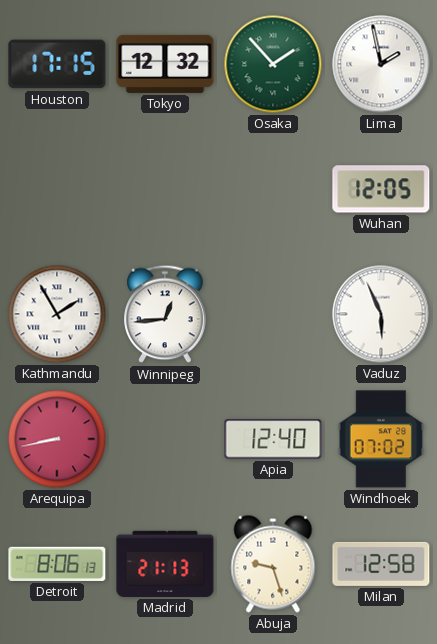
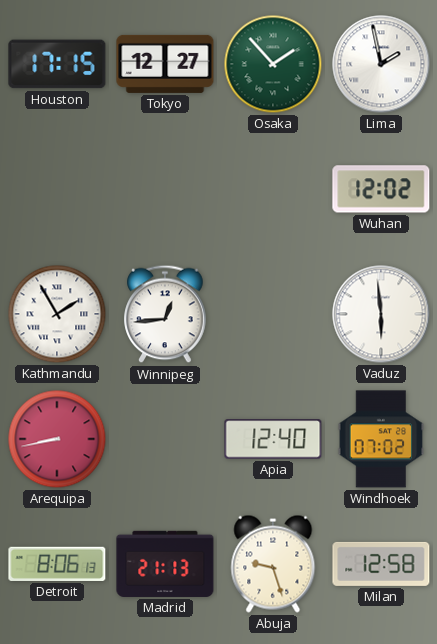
Tokyo: 12:32 -> 12:27 (165, 64)
Wuhan: 12:05 -> 12:02 (381, 189)
Vaduz: 5:56 -> 5:59 (381, 314)
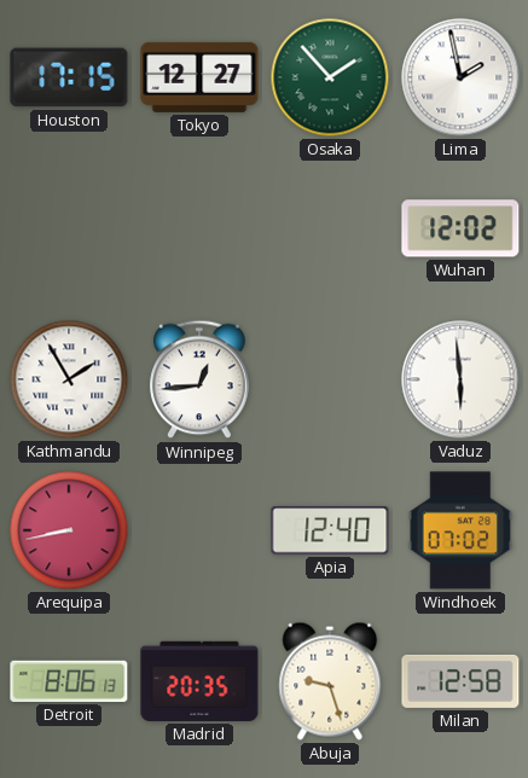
Madrid: 21:13 -> 20:35 (199, 681)
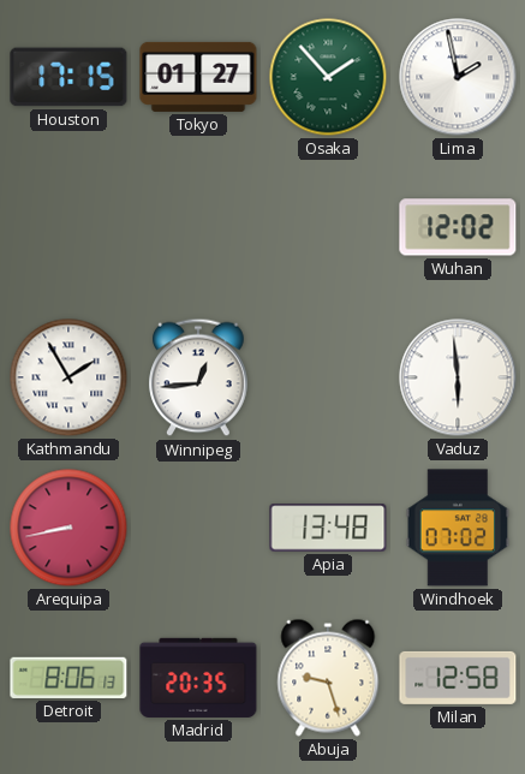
Tokyo: 12:27 -> 01:27 (198, 77)
Apia: 12:40 -> 13:48 (328, 528)
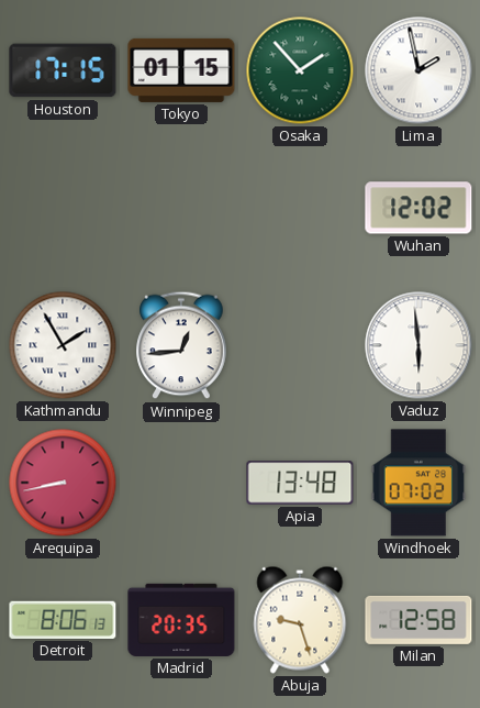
Tokyo: 01:27 -> 01:15 (181, 70)
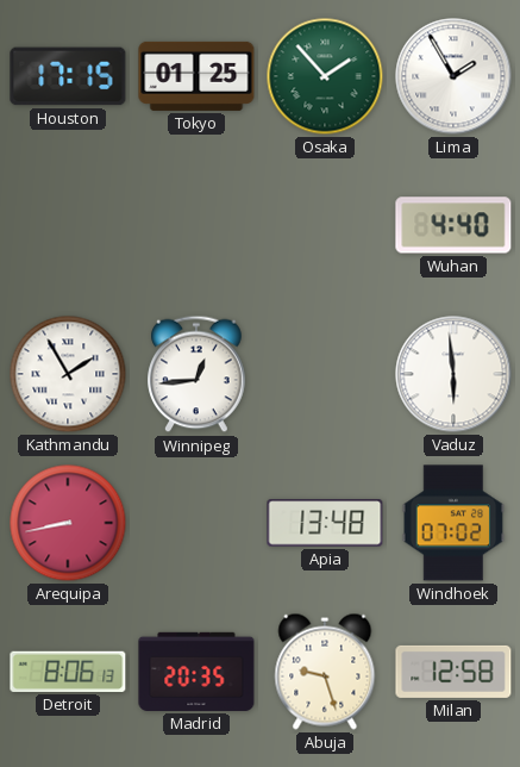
Tokyo: 01:15 -> 01:25 (196, 76)
Lima: 1:58 -> 1:55 (453, 76)
Wuhan: 12:02 -> 4:40 (453, 225)
